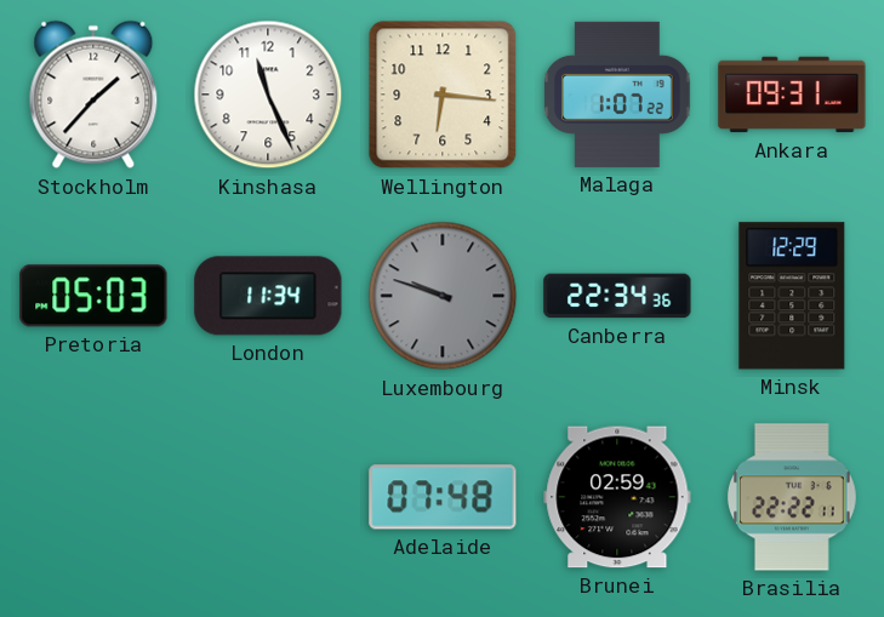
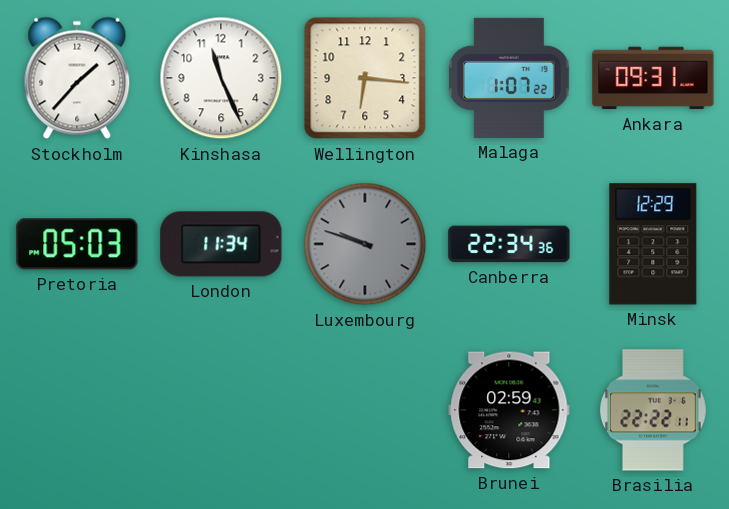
Adelaide: 07:48 -> none (443, 497)
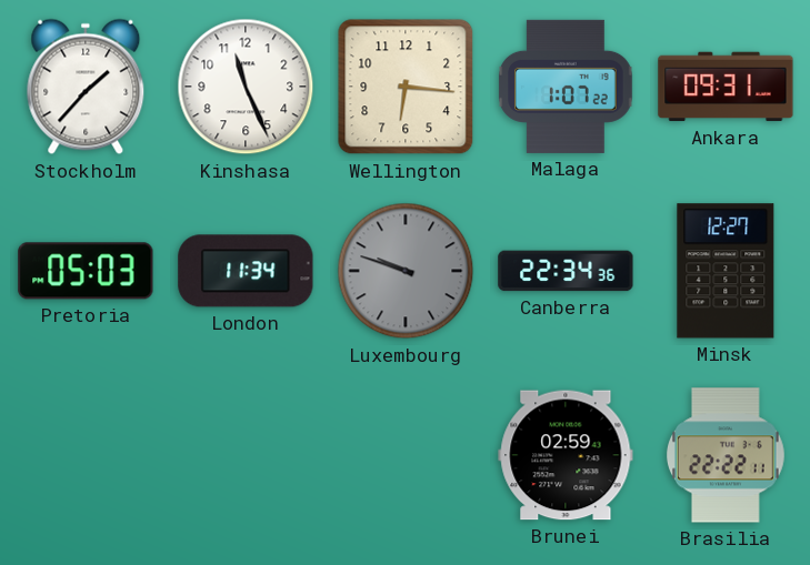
Minsk: 12:29 -> 12:27 (726, 271)
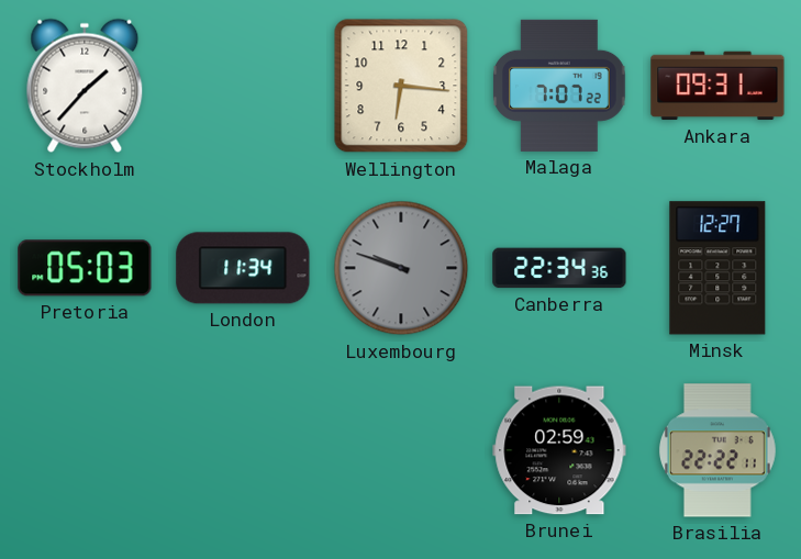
Kinshasa: 11:26 -> none (246, 87)
Malaga: 1:07 -> 7:07 (559, 86)
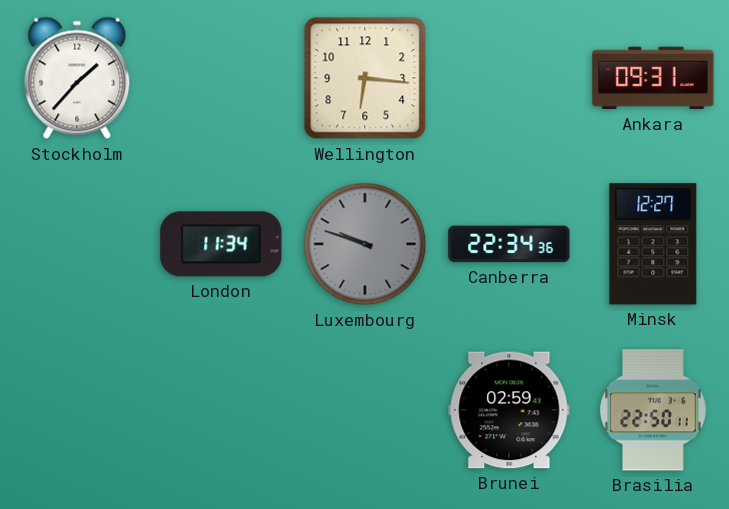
Malaga: 7:07 -> none (559, 86)
Pretoria: 05:03 -> none (85, 268)
Brasilia: 22:22 -> 22:50 (653, 410)
